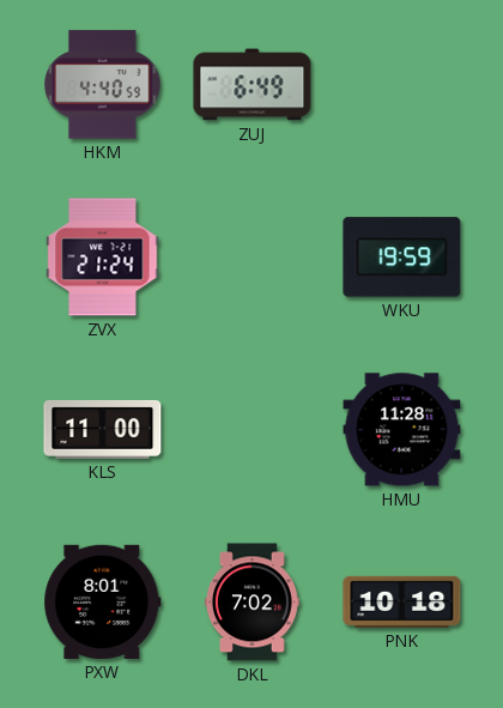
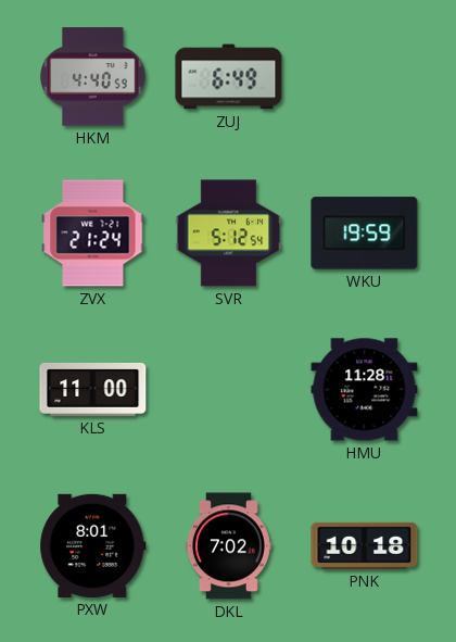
SVR: none -> 5:12 (229, 234)
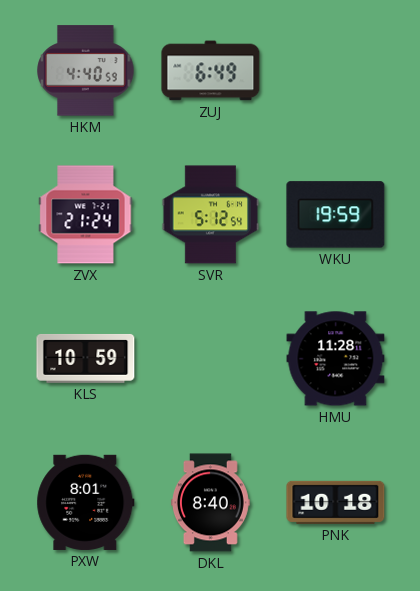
KLS: 11:00 -> 10:59 (86, 358)
DKL: 7:02 -> 8:40 (210, 503)
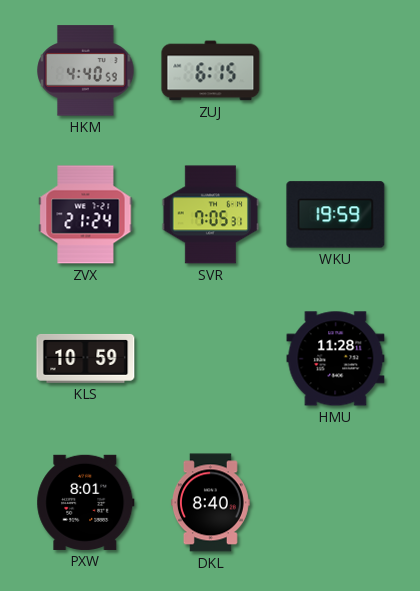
ZUJ: 6:49 -> 6:15 (211, 71)
SVR: 5:12 -> 7:05 (211, 215)
PNK: 10:18 -> none (336, 502)
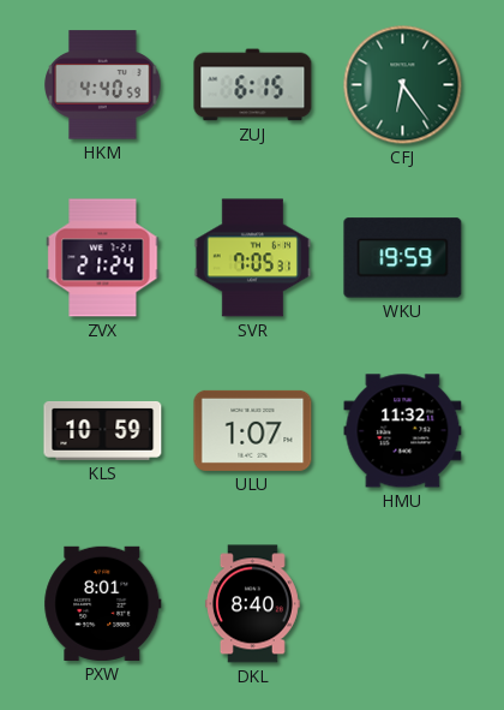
CFJ: none -> 6:24 (403, 85)
ULU: none -> 1:07 (253, 430)
HMU: 11:28 -> 11:32 (403, 431)
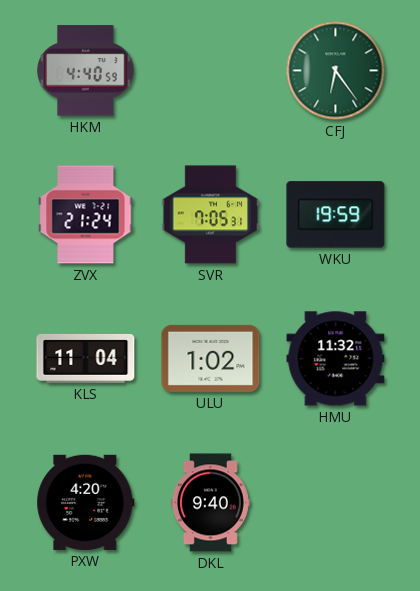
ZUJ: 6:15 -> none (253, 85)
KLS: 10:59 -> 11:04 (86, 358)
ULU: 1:07 -> 1:02 (211, 358)
PXW: 8:01 -> 4:20 (86, 502)
DKL: 8:40 -> 9:40 (210, 503)
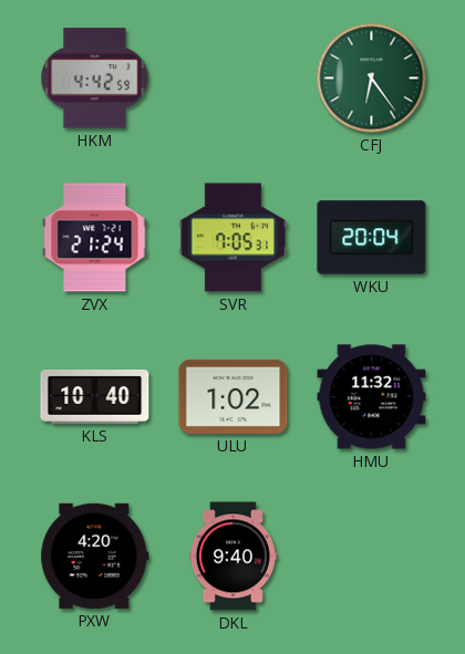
HKM: 4:40 -> 4:42 (95, 79)
WKU: 19:59 -> 20:04 (372, 238)
KLS: 11:04 -> 10:40 (95, 396)
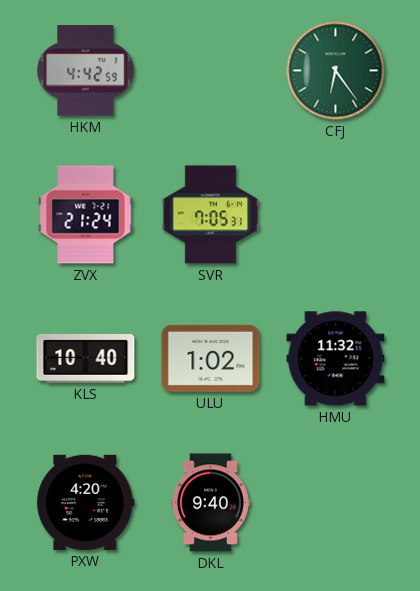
WKU: 20:04 -> none (372, 238)
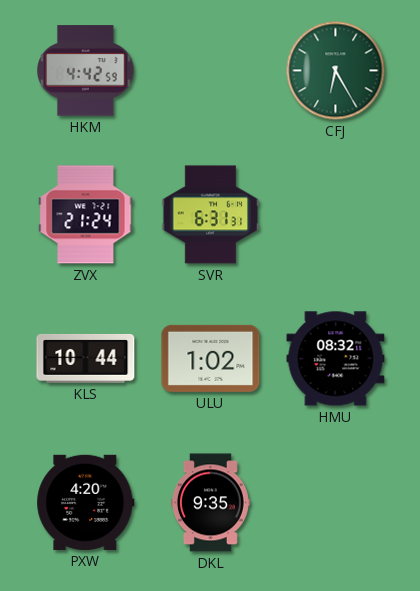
CFJ: 6:24 -> 6:25 (336, 71)
SVR: 7:05 -> 6:31 (211, 215)
KLS: 10:40 -> 10:44 (86, 358)
HMU: 11:32 -> 08:32 (336, 359)
DKL: 9:40 -> 9:35 (210, 503)
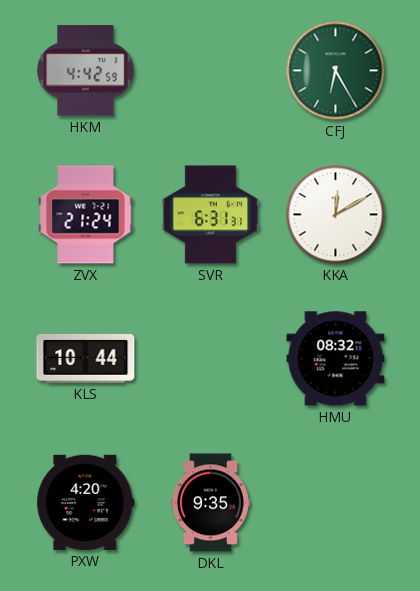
KKA: none -> 12:10 (336, 215)
ULU: 1:02 -> none (211, 358)
